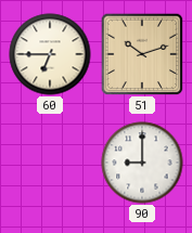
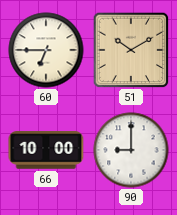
51: 10:12 -> 10:10 (131, 50)
66: none -> 10:00 (46, 150)
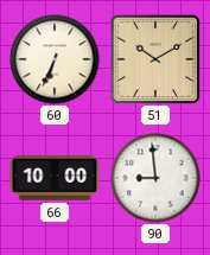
60: 6:45 -> 6:34 (55, 59)
90: 9:00 -> 8:59 (155, 178)
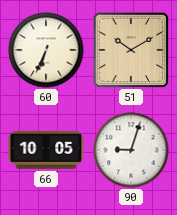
66: 10:00 -> 10:05 (46, 150)
90: 8:59 -> 9:03 (131, 150)
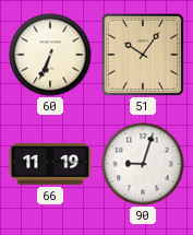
51: 10:10 -> 10:06 (143, 55)
66: 10:05 -> 11:19 (50, 164)
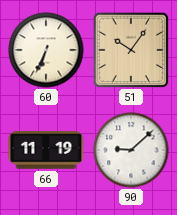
90: 9:03 -> 9:08 (131, 150)
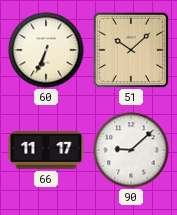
51: 10:06 -> 10:08 (131, 50)
66: 11:19 -> 11:17 (46, 150)
